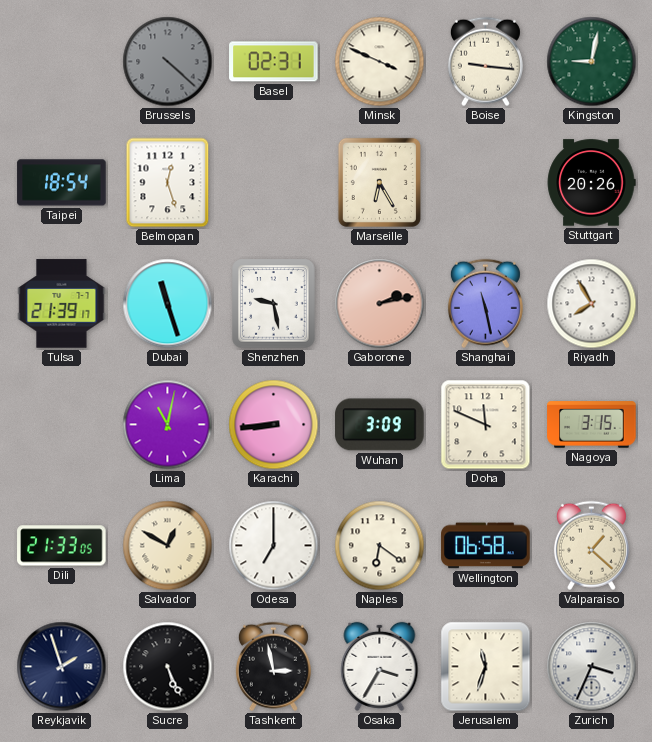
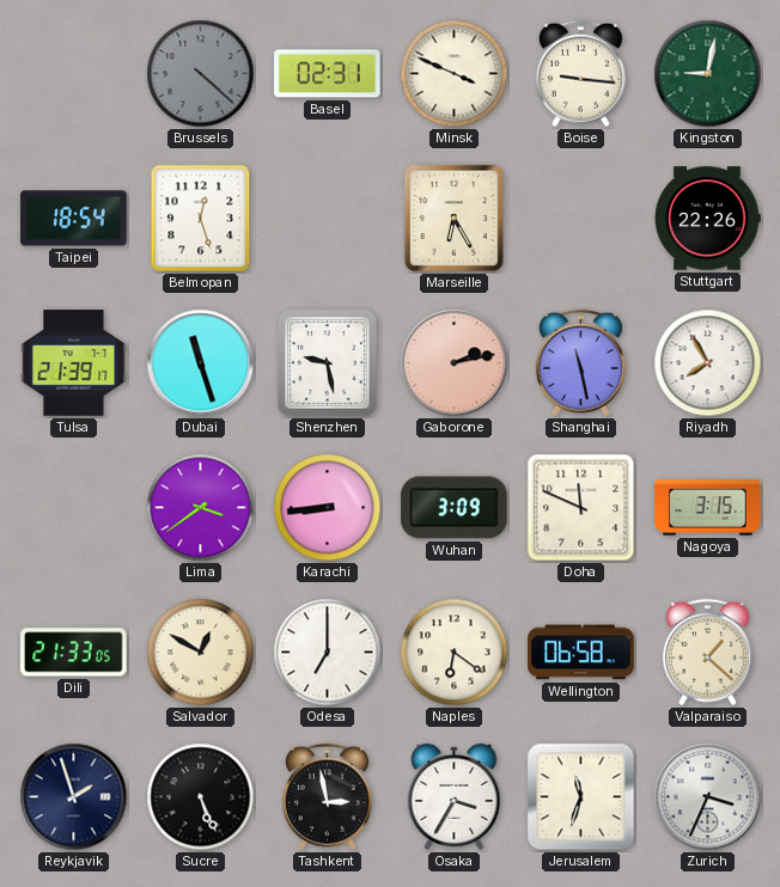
Stuttgart: 20:26 -> 22:26 (707, 219)
Lima: 11:02 -> 3:39 (201, 508)
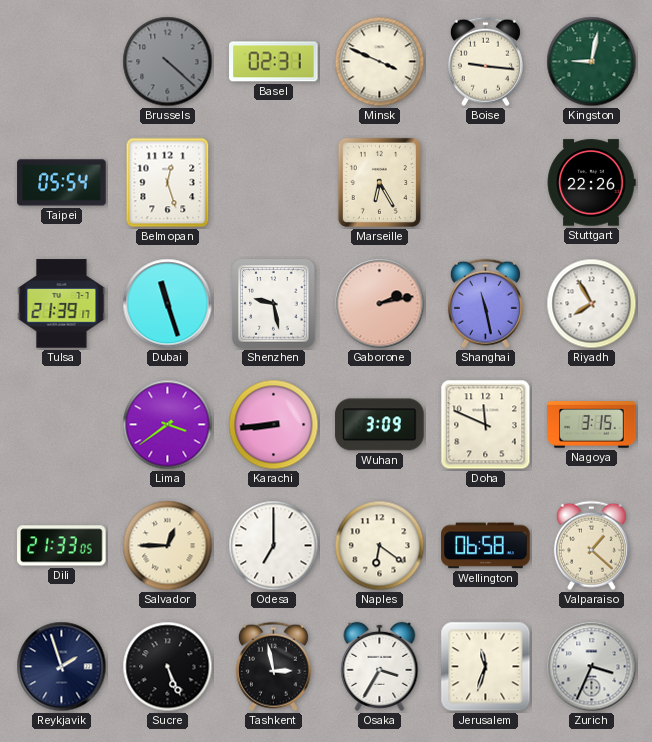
Taipei: 18:54 -> 05:54 (62, 183)
Salvador: 12:50 -> 12:45 (168, 546)
